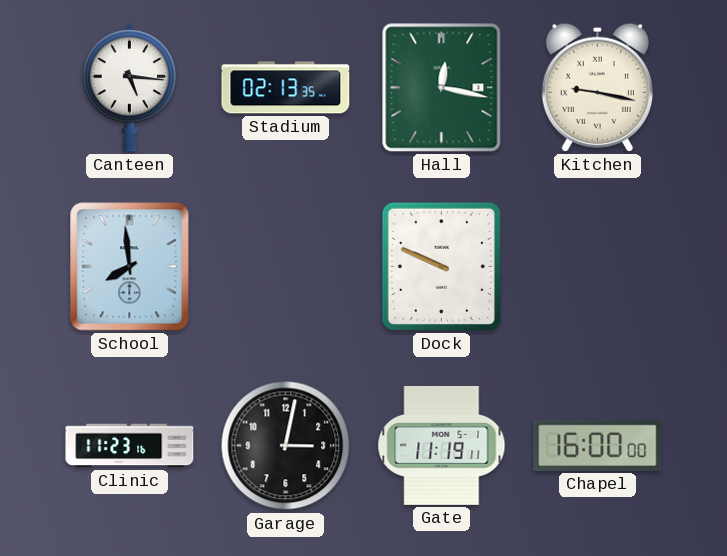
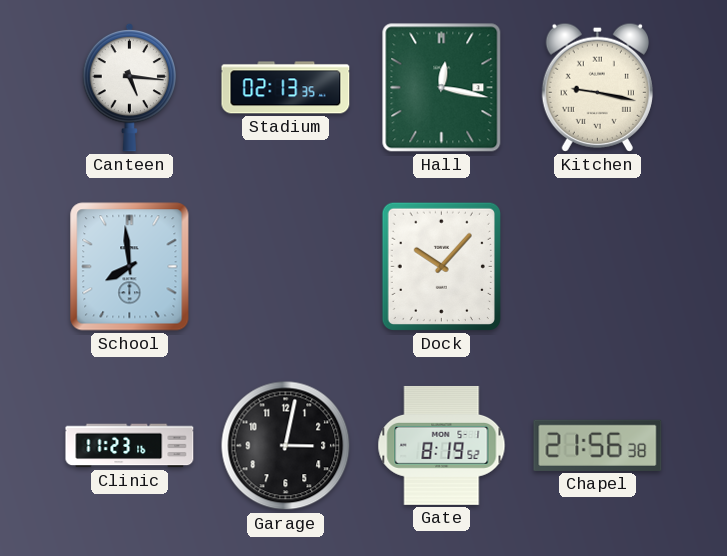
Dock: 9:49 -> 10:07 (441, 266)
Gate: 11:19 -> 8:19 (442, 445)
Chapel: 16:00 -> 21:56 (598, 445)
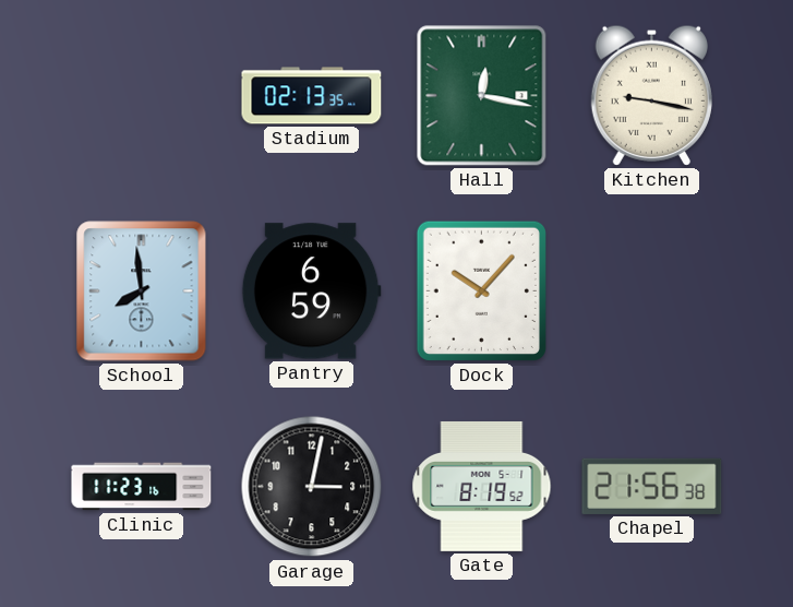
Canteen: 5:16 -> none (129, 87)
Pantry: none -> 6:59 (311, 291)
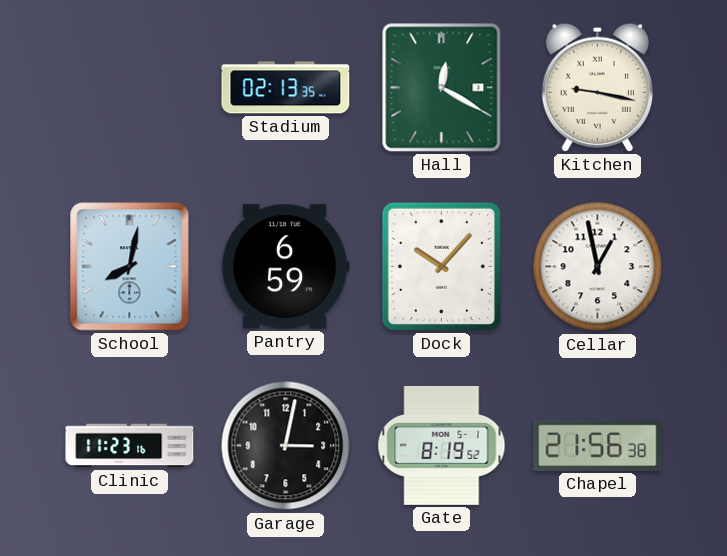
Hall: 12:17 -> 12:20 (442, 88)
School: 7:59 -> 8:02 (130, 267)
Cellar: none -> 12:58 (598, 267)
